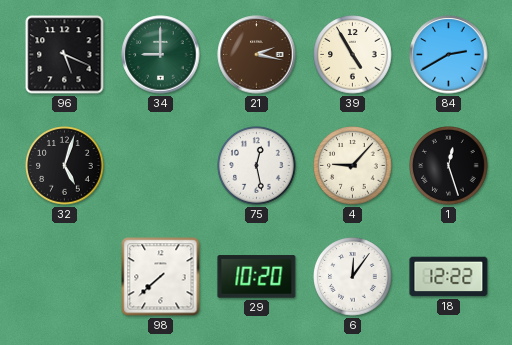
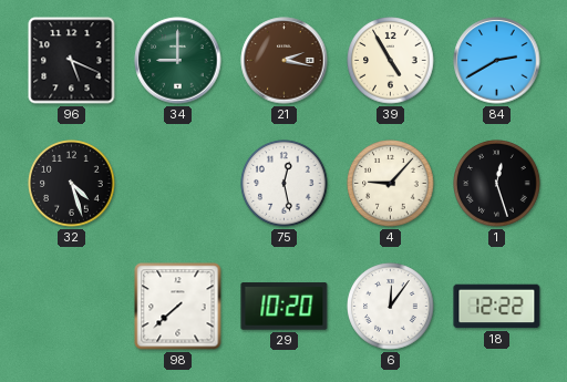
32: 5:03 -> 4:27 (72, 184)
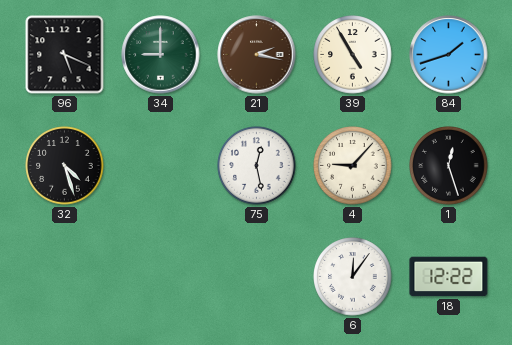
84: 2:40 -> 1:42 (449, 55)
98: 7:38 -> none (178, 307)
29: 10:20 -> none (285, 307)
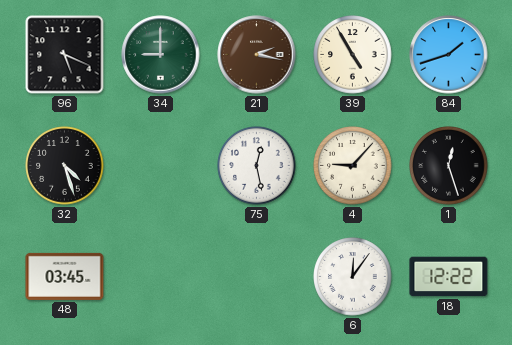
48: none -> 03:45 (65, 276)
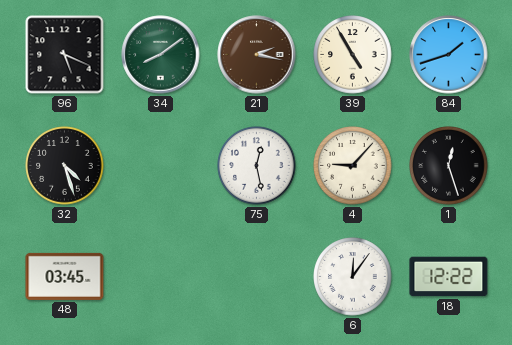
34: 9:00 -> 8:09 (161, 55)
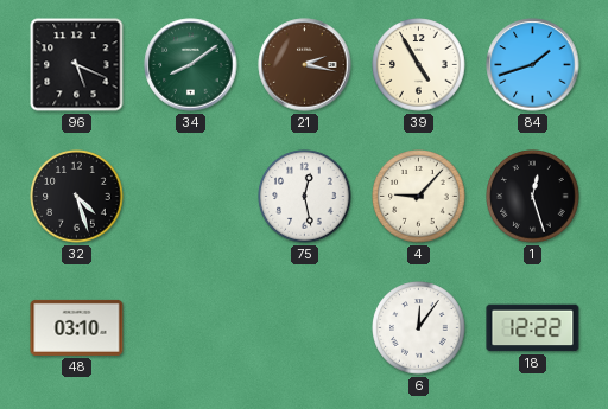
48: 03:45 -> 03:10 (77, 327)
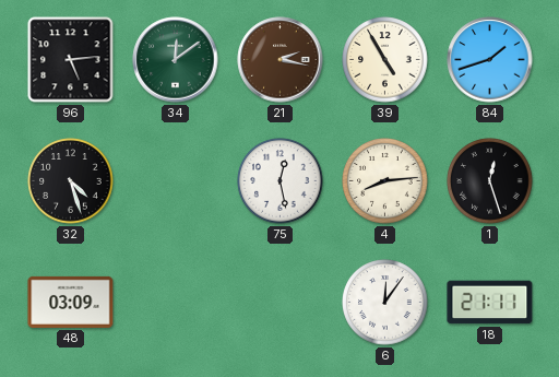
96: 5:19 -> 5:14 (71, 60)
34: 8:09 -> 12:09 (176, 60)
4: 9:07 -> 8:14 (385, 181)
48: 03:10 -> 03:09 (71, 302)
18: 12:22 -> 21:11 (490, 303)
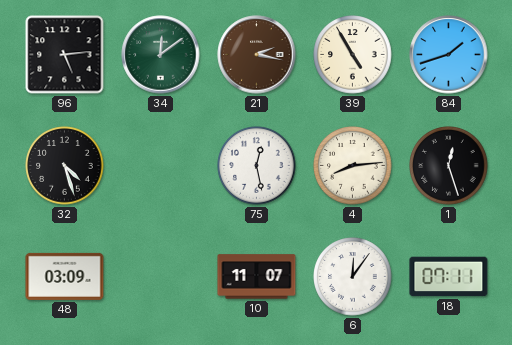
10: none -> 11:07 (257, 277)
18: 21:11 -> 07:11 (449, 277)
